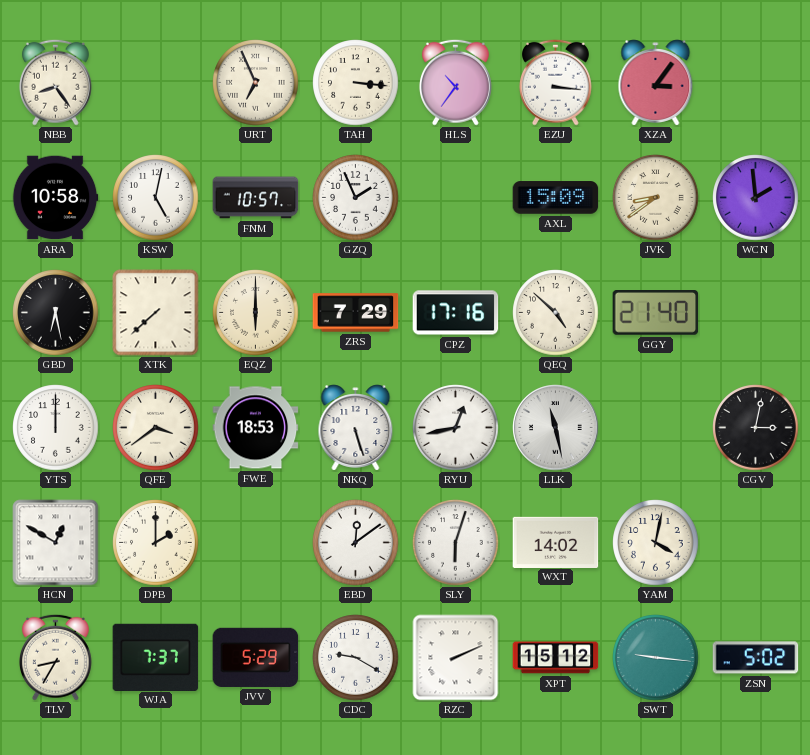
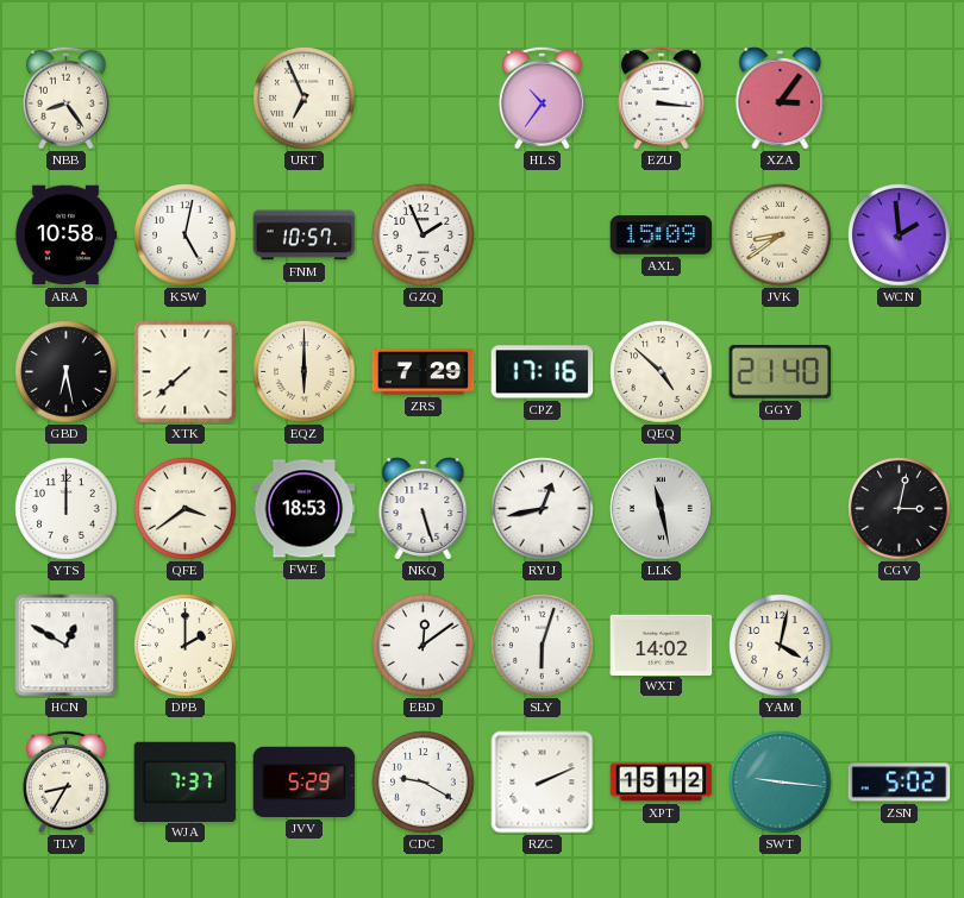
TAH: 3:16 -> none (356, 83)
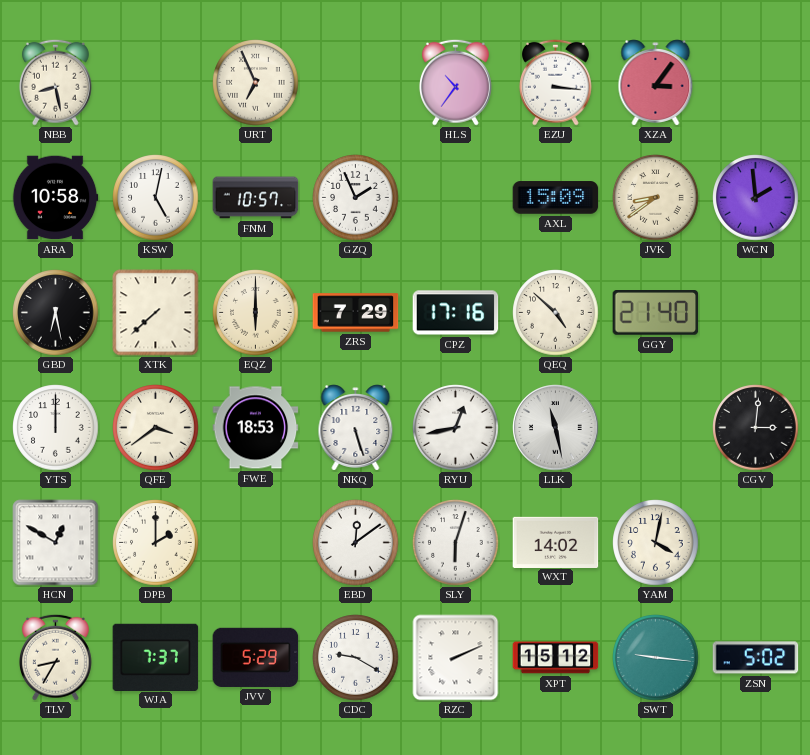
NBB: 8:24 -> 8:28 (55, 82)
CGV: 3:02 -> 3:01 (756, 428)
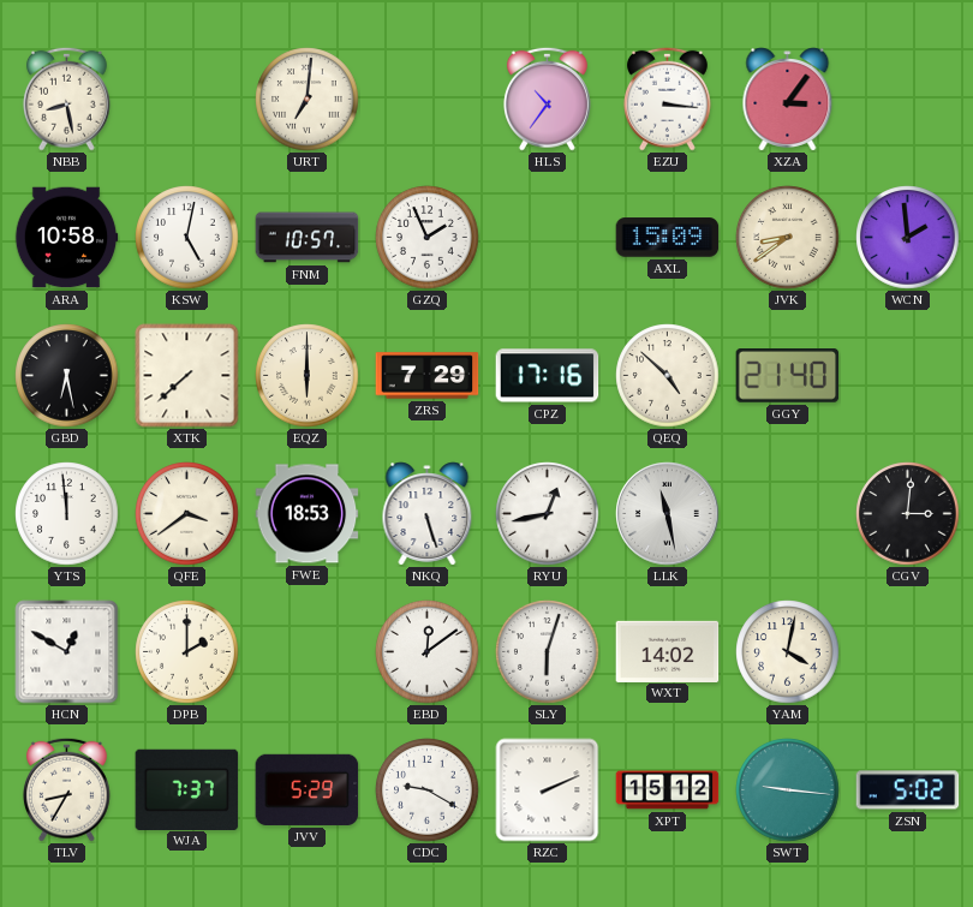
URT: 6:56 -> 7:01 (308, 100)
YTS: 12:00 -> 11:59 (67, 514)
